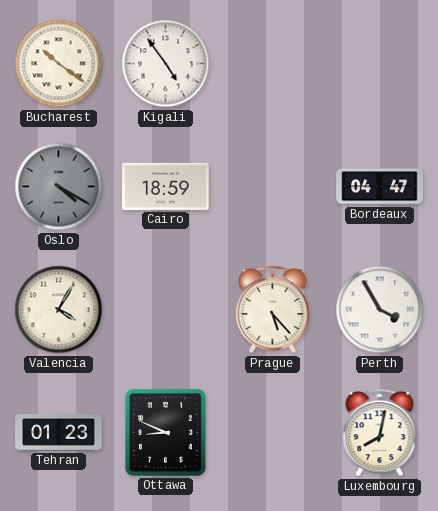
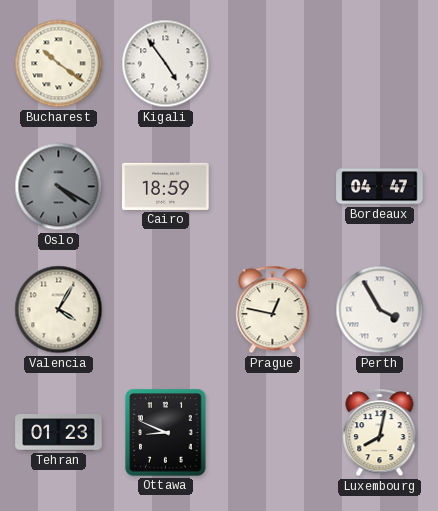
Prague: 5:23 -> 12:47 (273, 310)
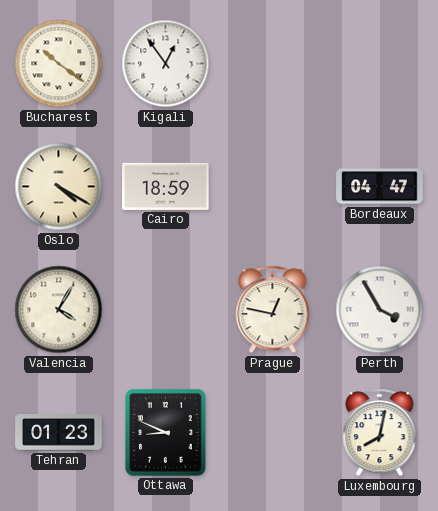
Kigali: 4:54 -> 12:54 (166, 64)
Oslo dial: grey -> cream (59, 187)
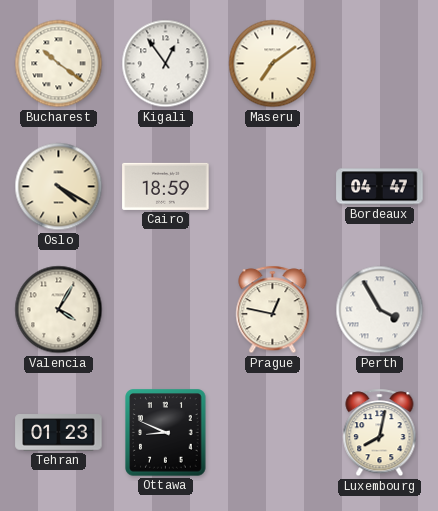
Maseru: none -> 7:09 (273, 64)
